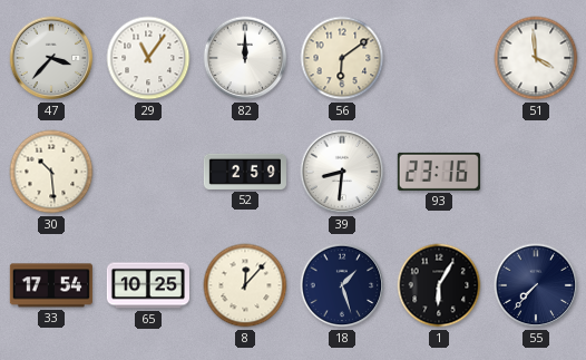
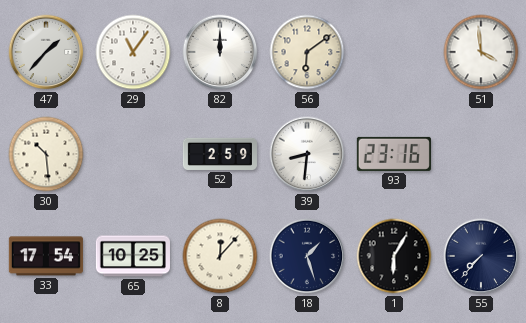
47: 3:37 -> 1:37 (46, 52)
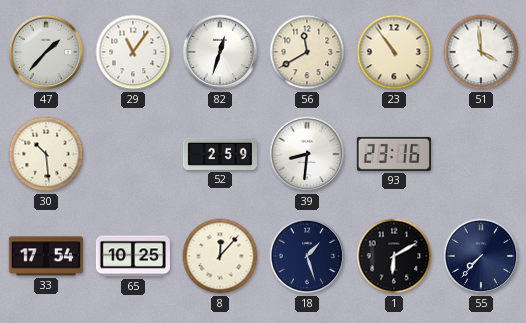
82: 12:00 -> 12:33 (220, 52)
56: 6:09 -> 11:40 (307, 52)
23: none -> 10:54 (394, 52)
1: 6:05 -> 6:10 (394, 256)
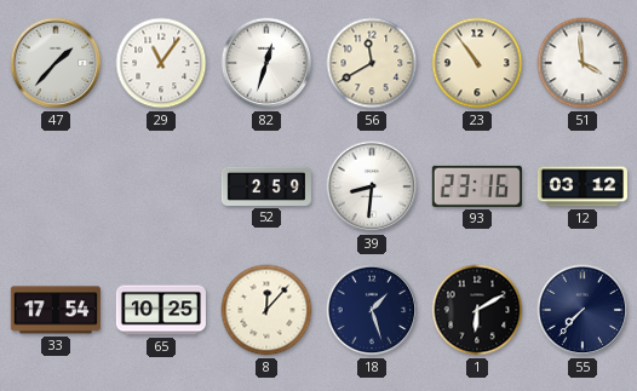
30: 10:29 -> none (46, 154)
12: none -> 03:12 (581, 186)
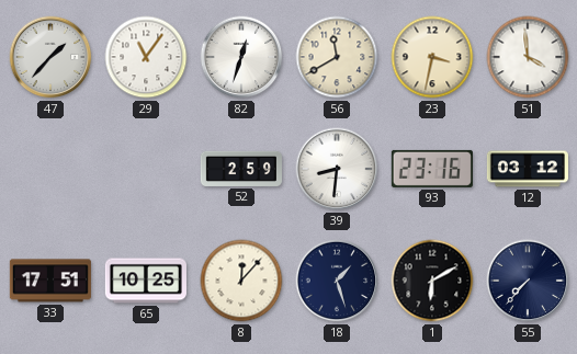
23: 10:54 -> 3:32 (432, 57)
33: 17:54 -> 17:51 (50, 281)
